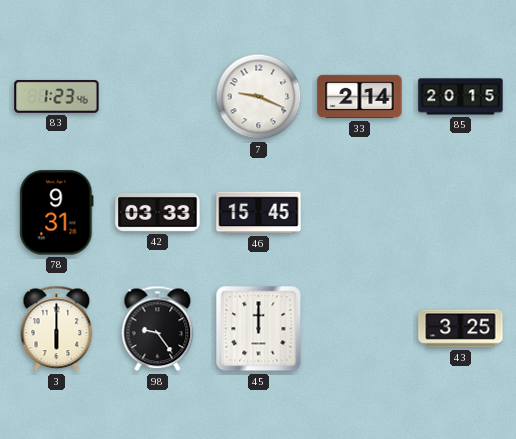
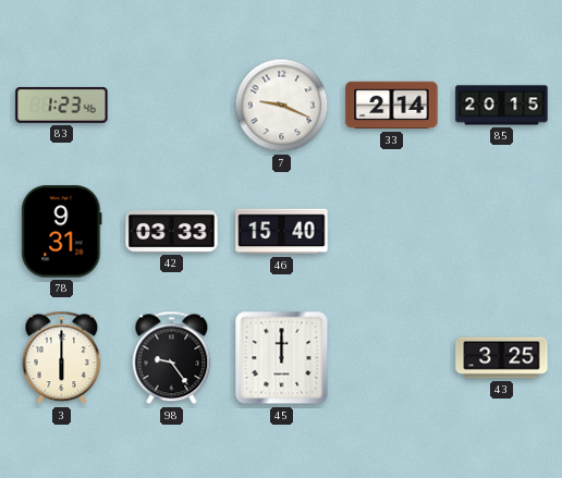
46: 15:45 -> 15:40 (282, 232)
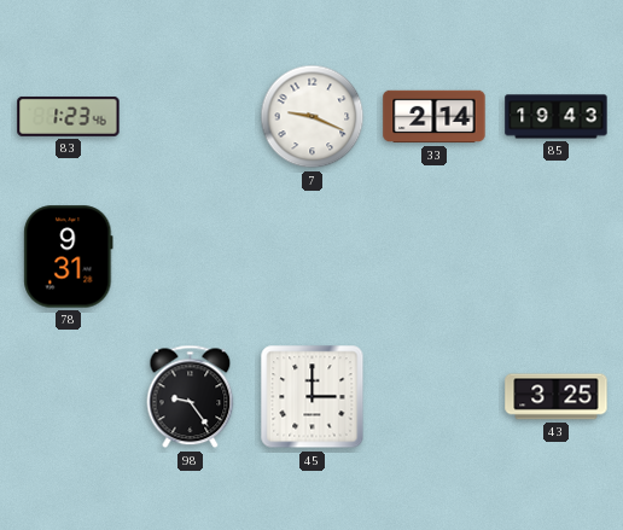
85: 20:15 -> 19:43 (557, 117)
42: 03:33 -> none (172, 232)
46: 15:40 -> none (282, 232)
3: 6:00 -> none (62, 358)
45: 12:00 -> 3:00 (313, 397)
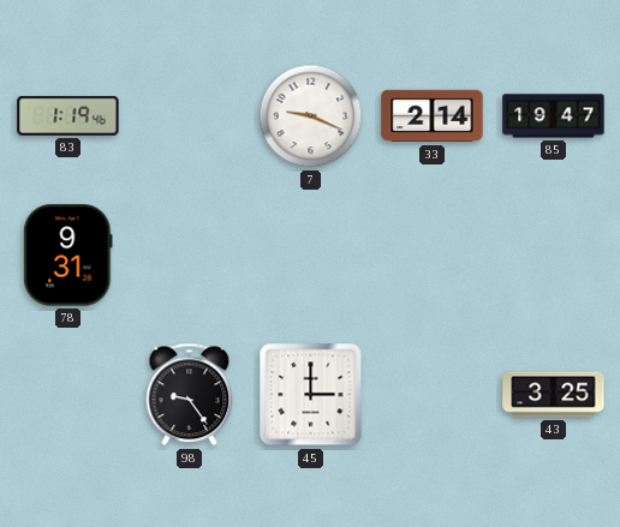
83: 1:23 -> 1:19 (68, 115)
85: 19:43 -> 19:47 (554, 116)
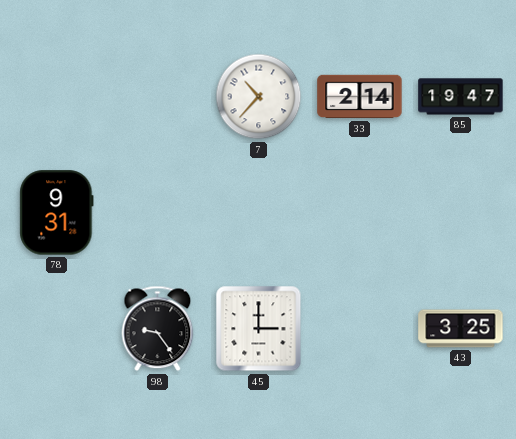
83: 1:19 -> none (68, 115)
7: 9:19 -> 10:37 (259, 97)
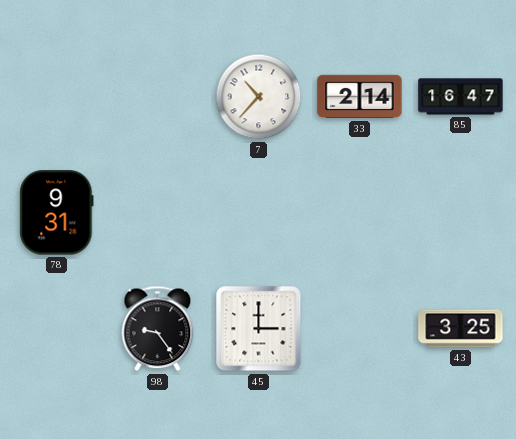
85: 19:47 -> 16:47 (461, 97)
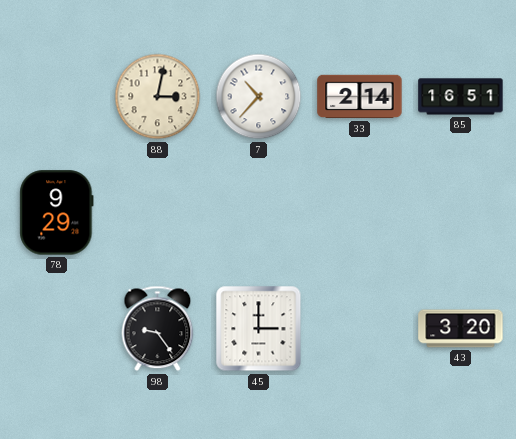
88: none -> 3:02 (158, 97)
85: 16:47 -> 16:51 (461, 97)
78: 9:31 -> 9:29 (57, 213)
43: 3:25 -> 3:20 (461, 329)
